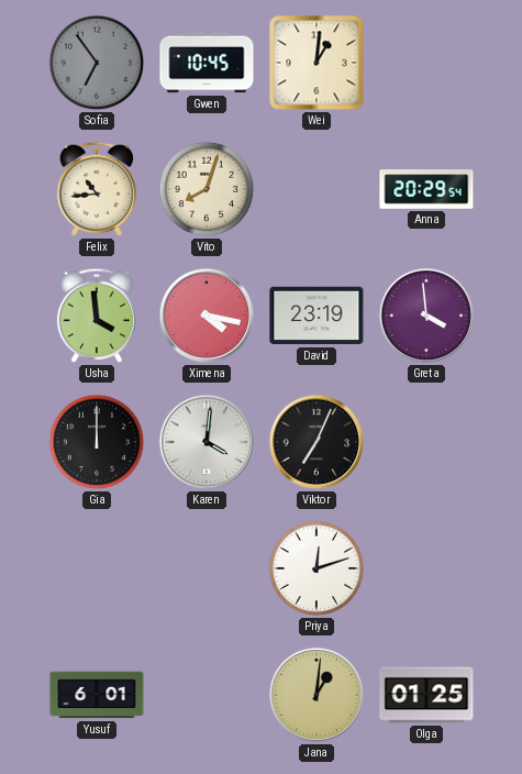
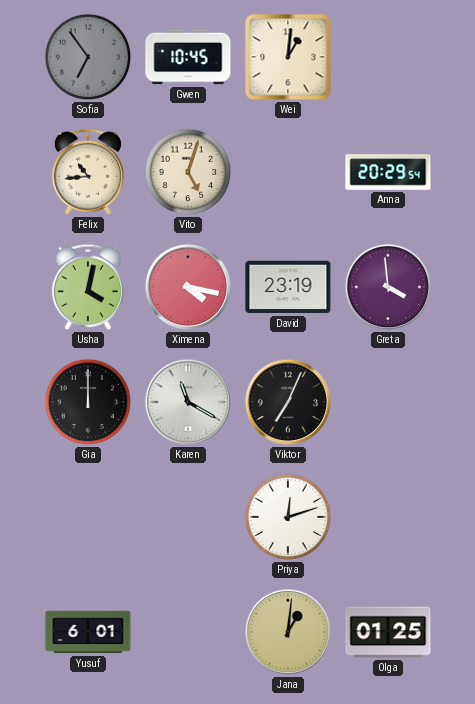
Vito: 8:03 -> 5:03 (188, 172)
Usha: 3:59 -> 4:02 (87, 287)
Karen: 4:01 -> 11:20 (188, 402)
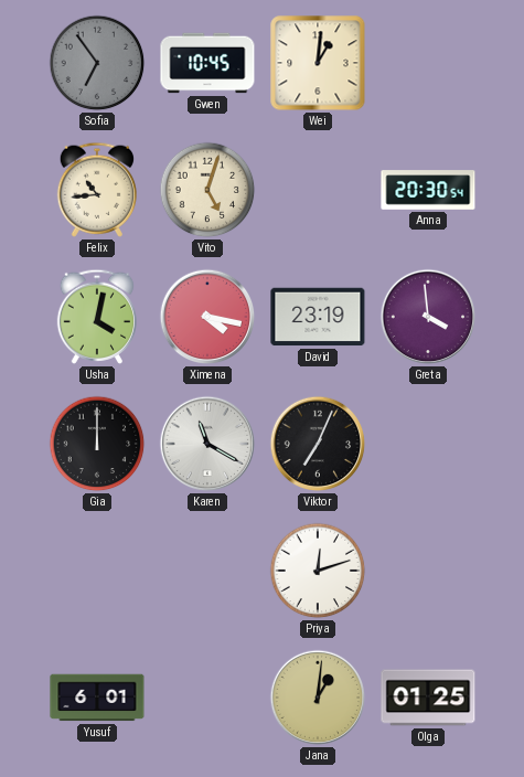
Anna: 20:29 -> 20:30 (428, 190)
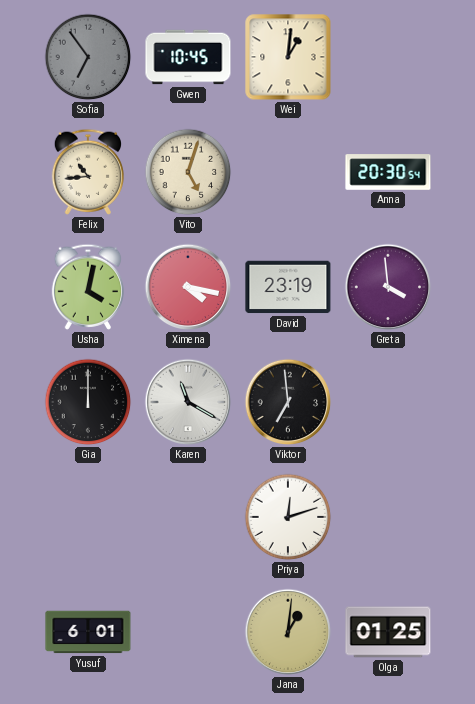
Viktor: 7:04 -> 6:59 (288, 402)
